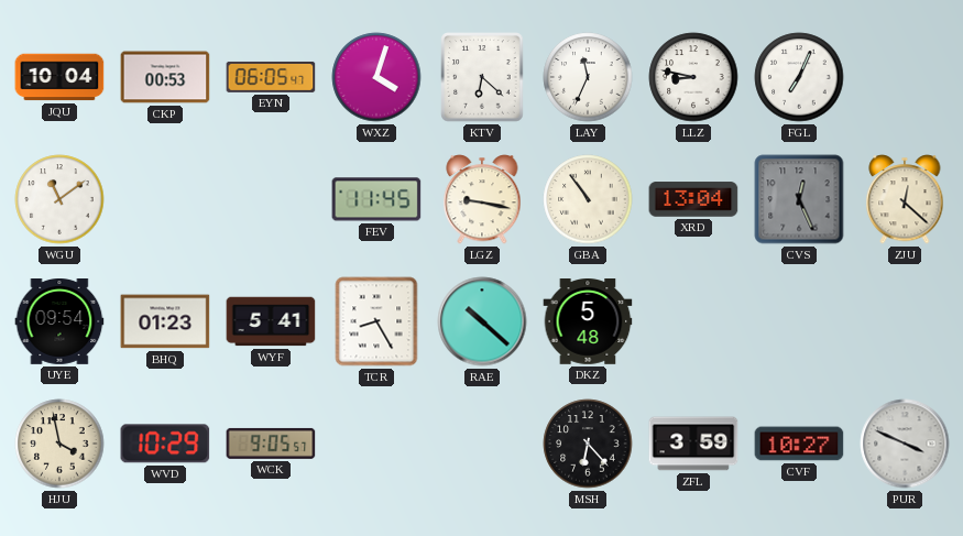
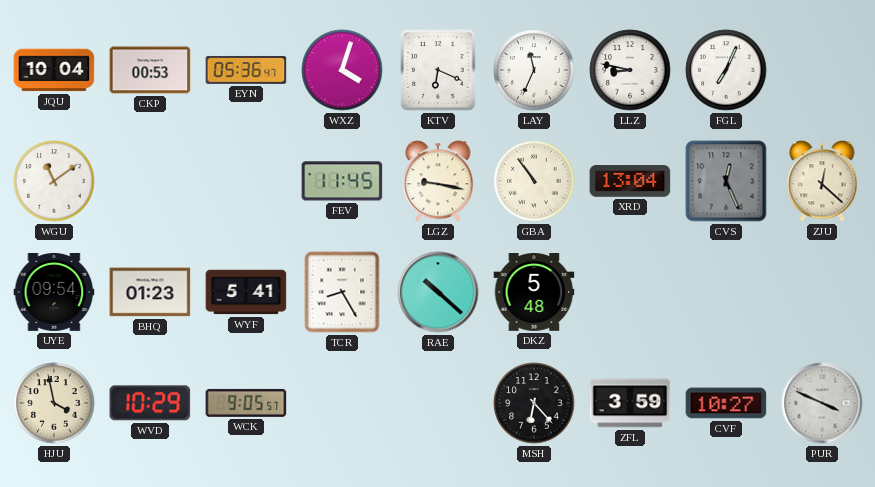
EYN: 06:05 -> 05:36 (246, 70)
KTV: 6:22 -> 6:19 (438, 70)
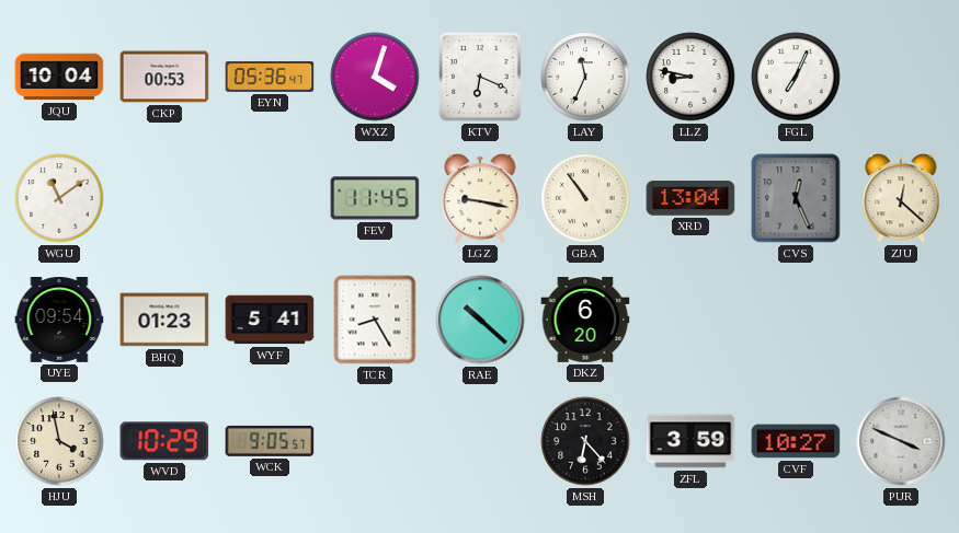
DKZ: 5:48 -> 6:20 (585, 321)
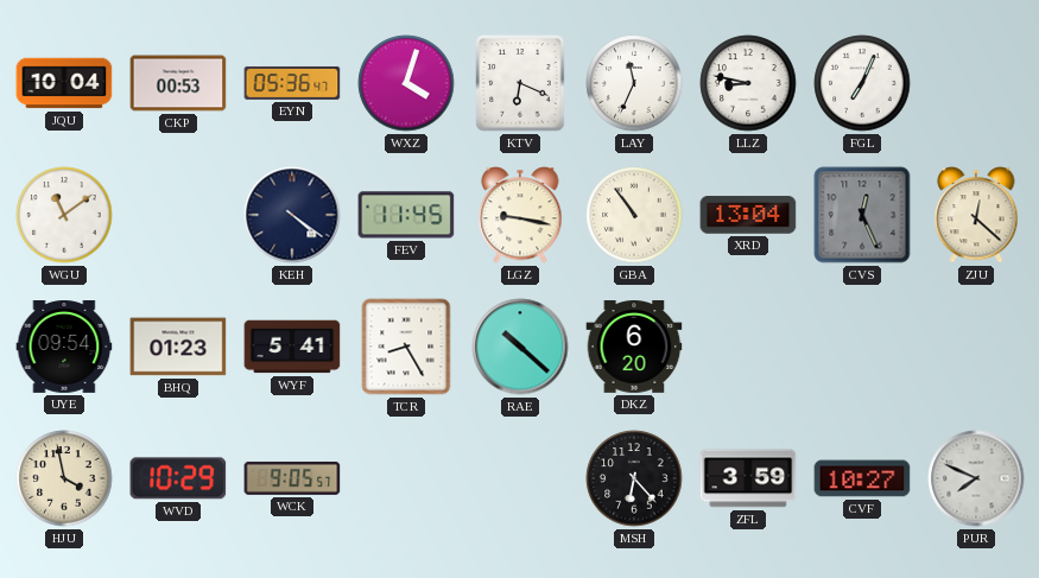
KEH: none -> 4:21 (292, 215)
PUR: 3:49 -> 7:49 (976, 478)
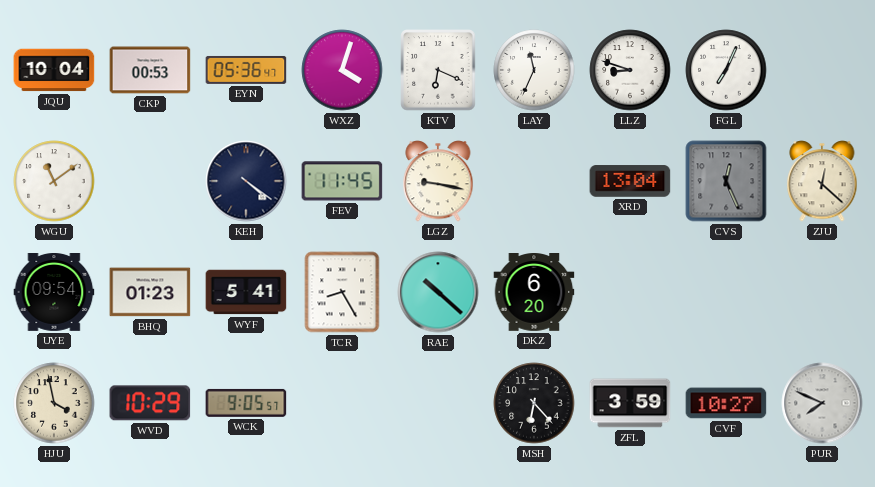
LLZ: 8:47 -> 8:48 (630, 70)
GBA: 10:54 -> none (634, 215)
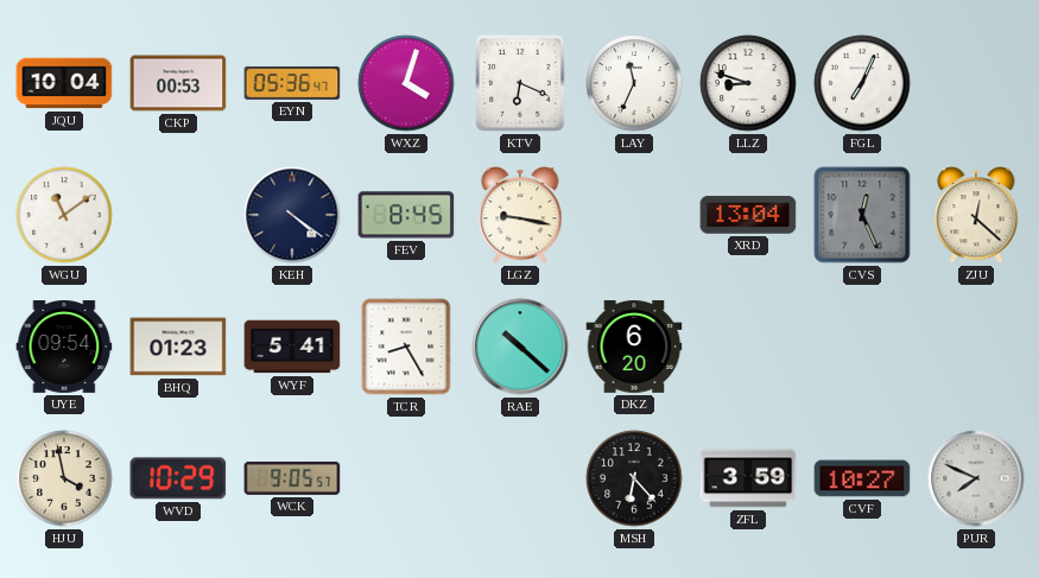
FEV: 11:45 -> 8:45 (406, 215)
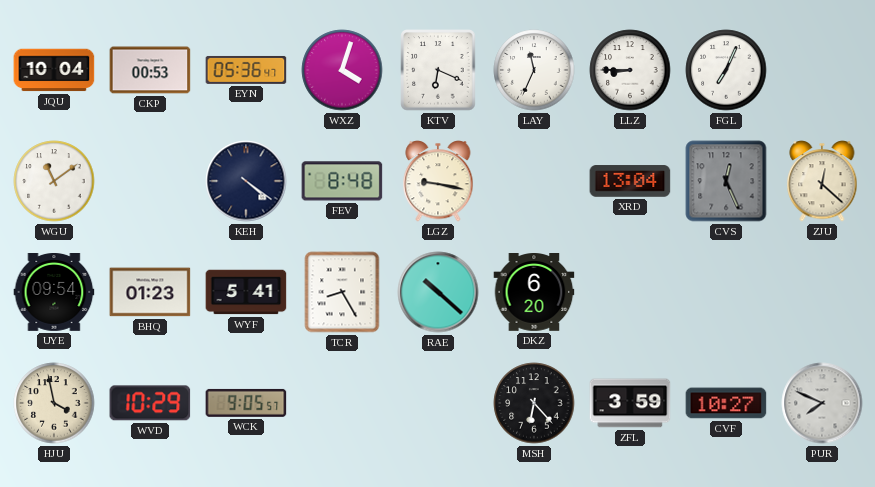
LLZ: 8:48 -> 8:45 (630, 70)
FEV: 8:45 -> 8:48 (342, 181)
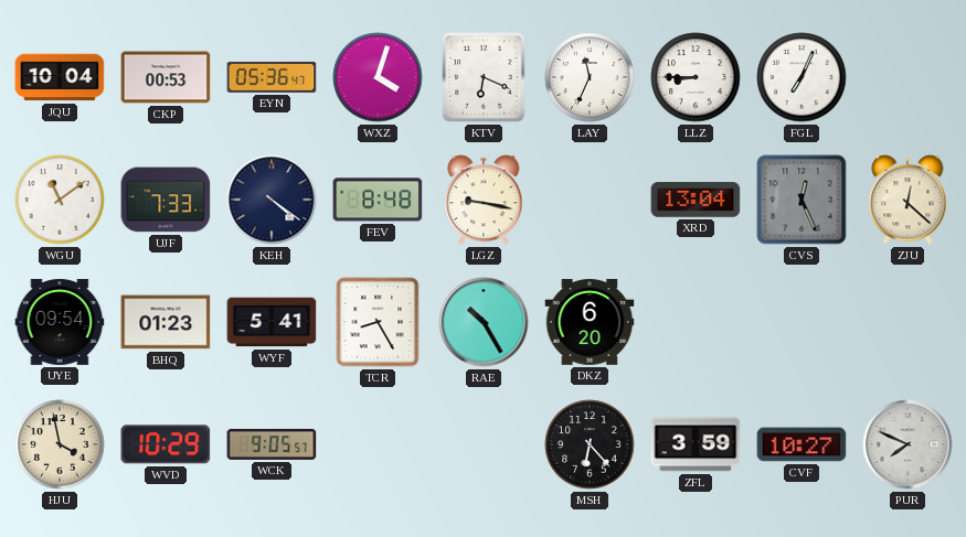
UJF: none -> 7:33 (166, 200)
RAE: 10:22 -> 10:25 (484, 322)
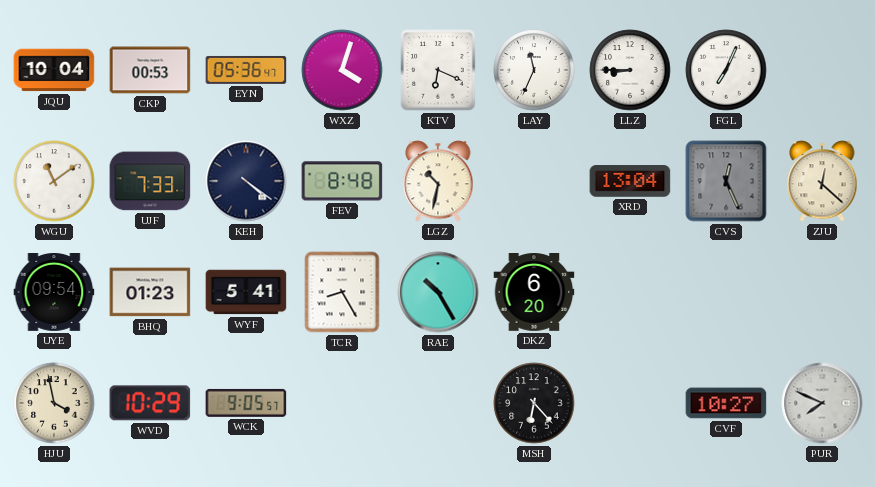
LGZ: 9:17 -> 10:32 (438, 181)
ZFL: 3:59 -> none (696, 444)
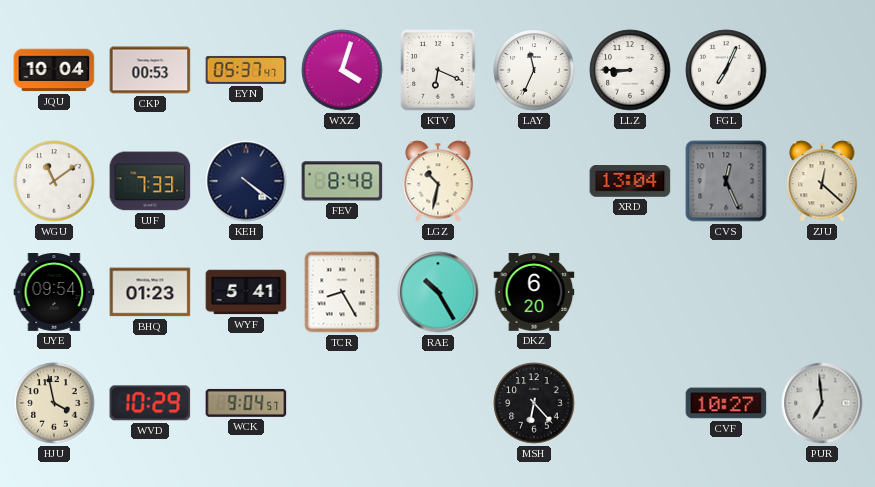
EYN: 05:36 -> 05:37 (246, 70)
WCK: 9:05 -> 9:04 (246, 403)
PUR: 7:49 -> 6:59 (822, 403)
